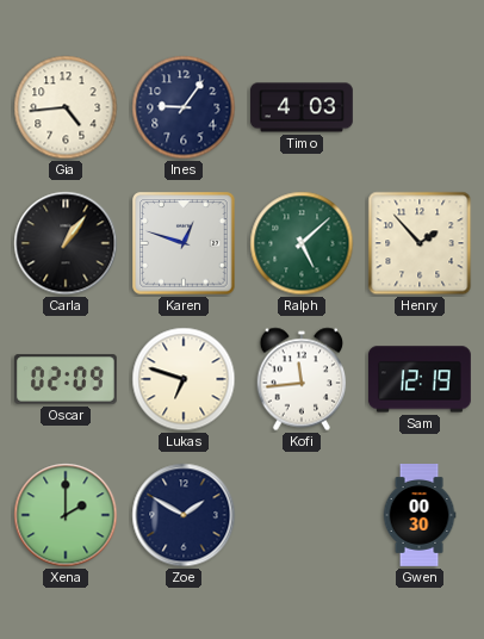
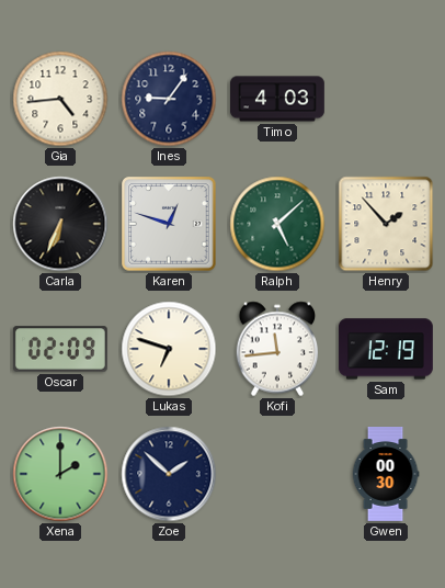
Carla: 1:06 -> 6:34 (60, 224)
Zoe: 1:50 -> 1:52 (169, 474)
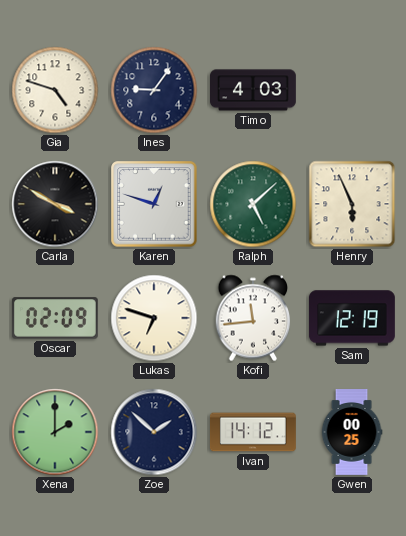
Gia: 4:44 -> 4:48 (55, 90)
Carla: 6:34 -> 3:50 (55, 204)
Henry: 1:53 -> 5:56 (352, 204)
Ivan: none -> 14:12 (253, 432)
Gwen: 00:30 -> 00:25 (352, 433)
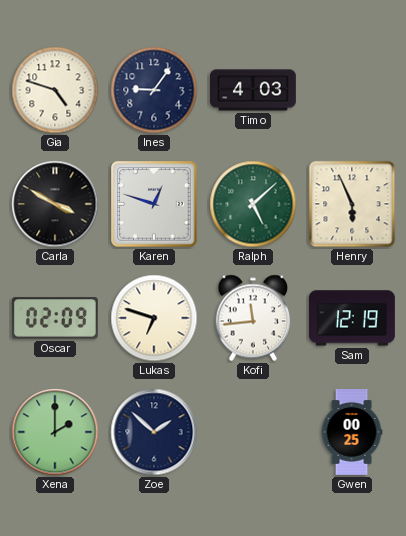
Ivan: 14:12 -> none (253, 432)
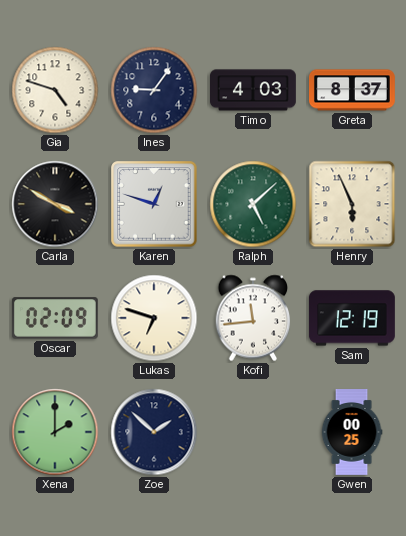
Greta: none -> 8:37 (353, 90)
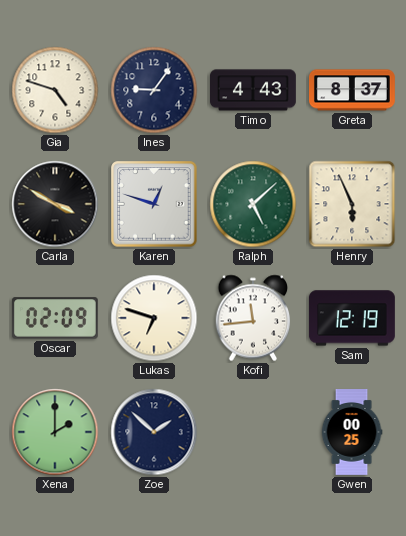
Timo: 4:03 -> 4:43 (254, 90)
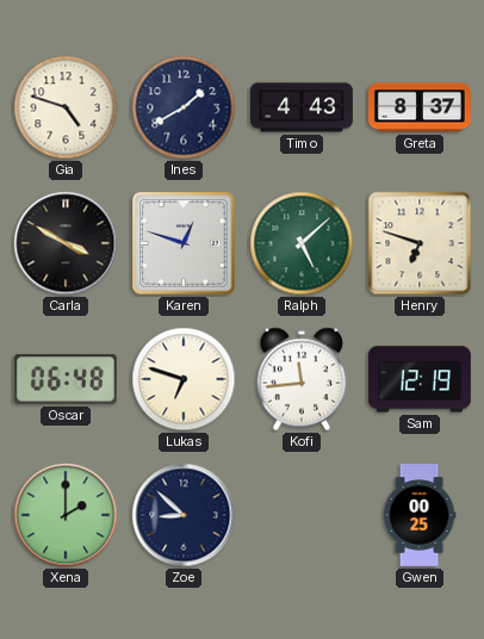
Ines: 9:06 -> 1:40 (184, 107)
Henry: 5:56 -> 6:48 (420, 243)
Oscar: 02:09 -> 06:48 (66, 379)
Zoe: 1:52 -> 8:52 (184, 515)
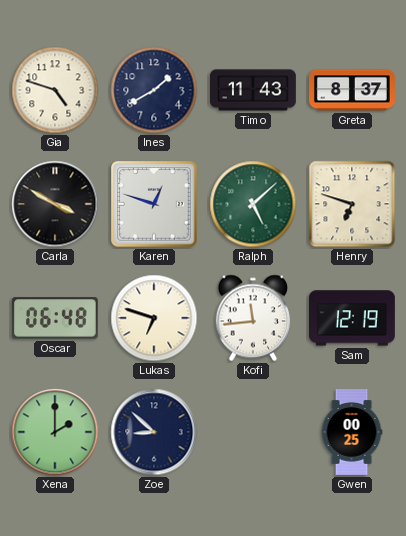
Timo: 4:43 -> 11:43 (254, 90)
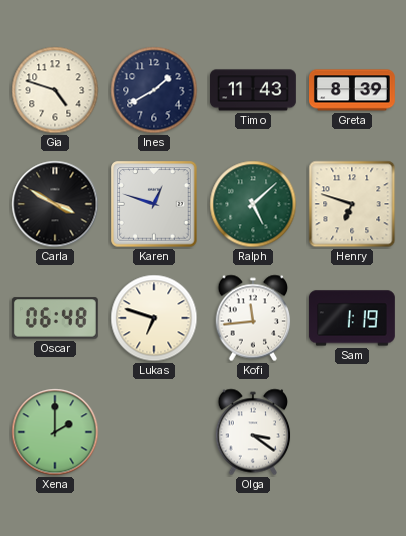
Greta: 8:37 -> 8:39 (353, 90)
Sam: 12:19 -> 1:19 (352, 318)
Zoe: 8:52 -> none (154, 432)
Olga: none -> 3:21 (253, 432)
Gwen: 00:25 -> none (352, 433)
